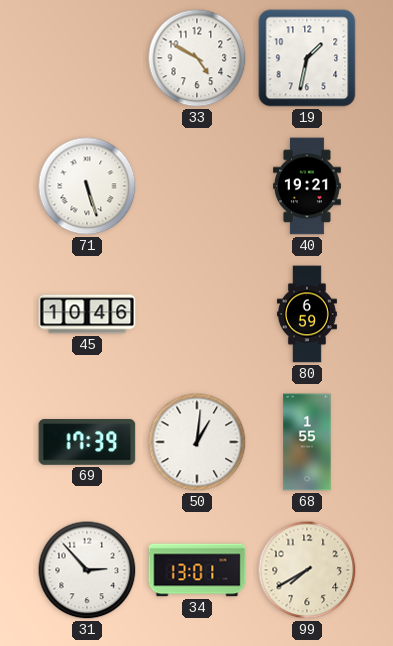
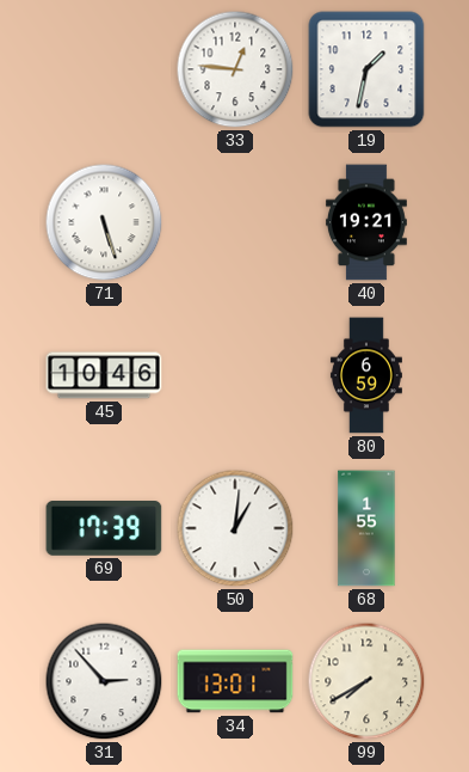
33: 4:50 -> 12:46 (235, 69)
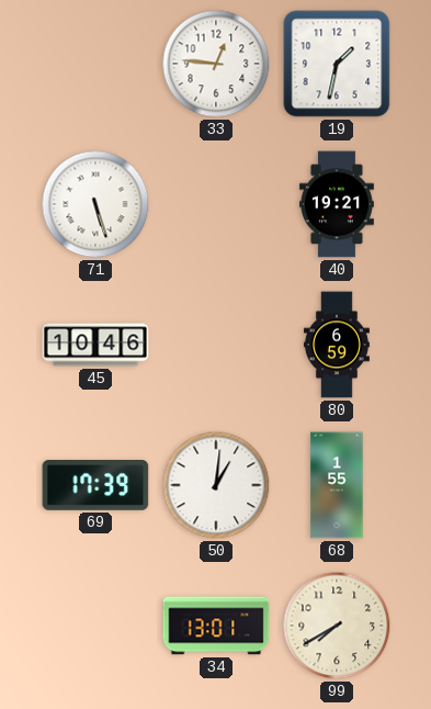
31: 2:53 -> none (104, 681)
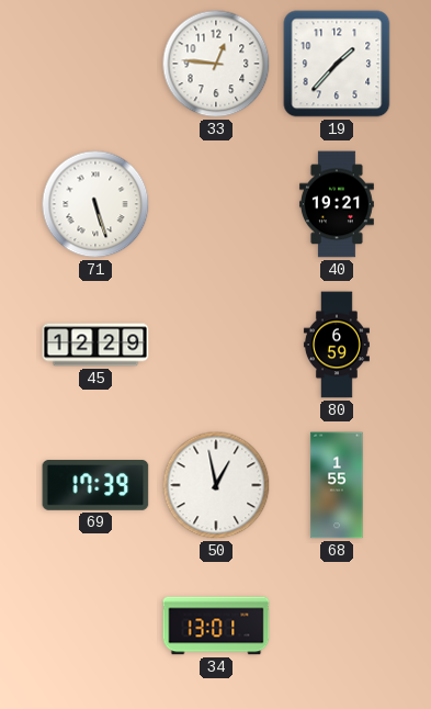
19: 1:32 -> 1:37 (337, 64)
45: 10:46 -> 12:29 (95, 345)
50: 1:01 -> 12:58 (216, 485)
99: 7:40 -> none (337, 626)
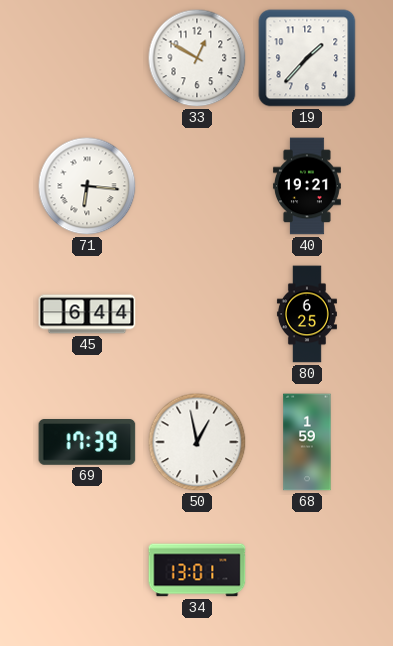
33: 12:46 -> 12:50 (197, 58)
71: 5:27 -> 6:16 (87, 186)
45: 12:29 -> 6:44 (87, 314)
80: 6:59 -> 6:25 (307, 314)
68: 1:55 -> 1:59 (307, 442)
